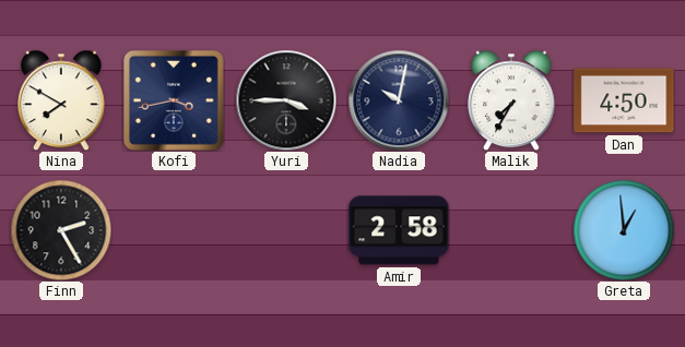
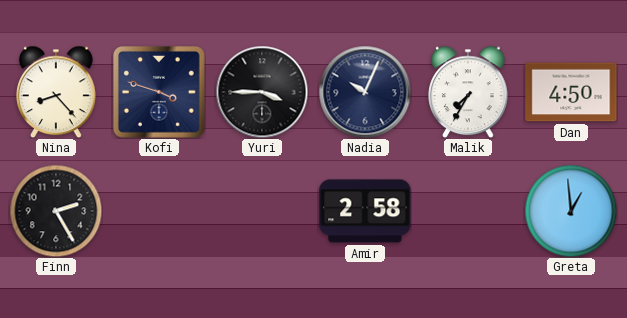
Nina: 7:50 -> 8:23 (56, 92)
Kofi: 3:43 -> 3:48 (160, 93)
Nadia: 10:02 -> 10:04 (365, 92)
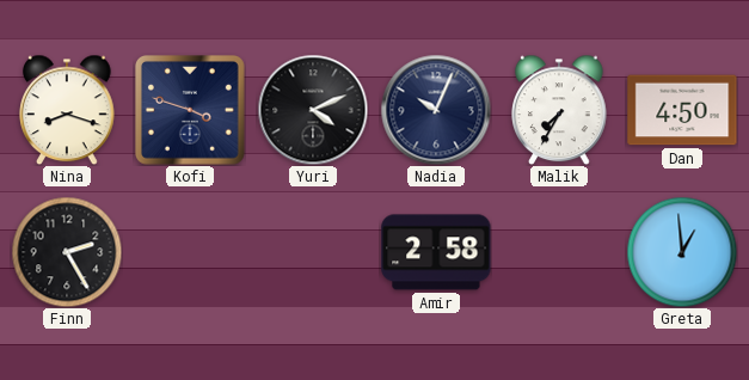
Nina: 8:23 -> 8:18 (67, 110)
Yuri: 3:45 -> 4:11 (313, 110)
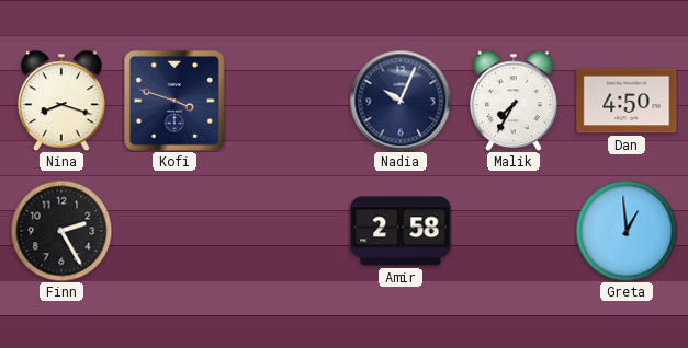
Yuri: 4:11 -> none (313, 110)
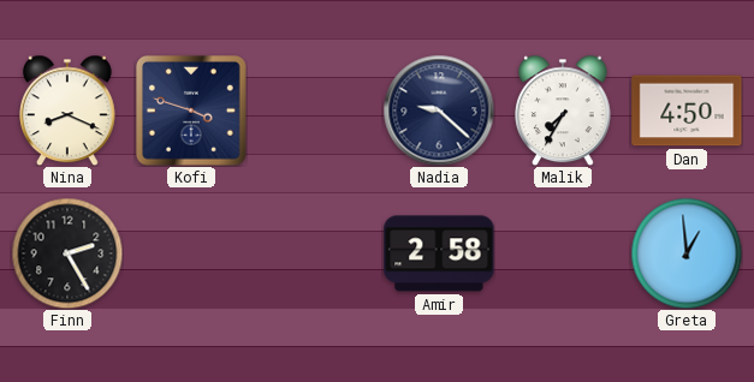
Nina: 8:18 -> 8:19 (67, 111)
Nadia: 10:04 -> 9:22 (439, 111)
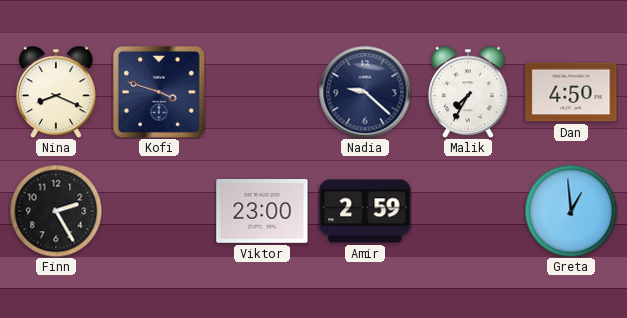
Viktor: none -> 23:00 (262, 212)
Amir: 2:58 -> 2:59 (365, 211)
